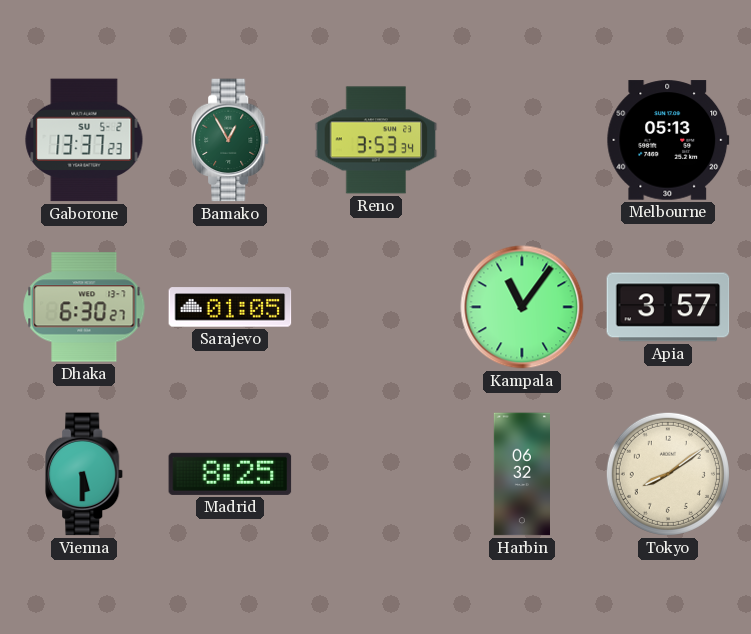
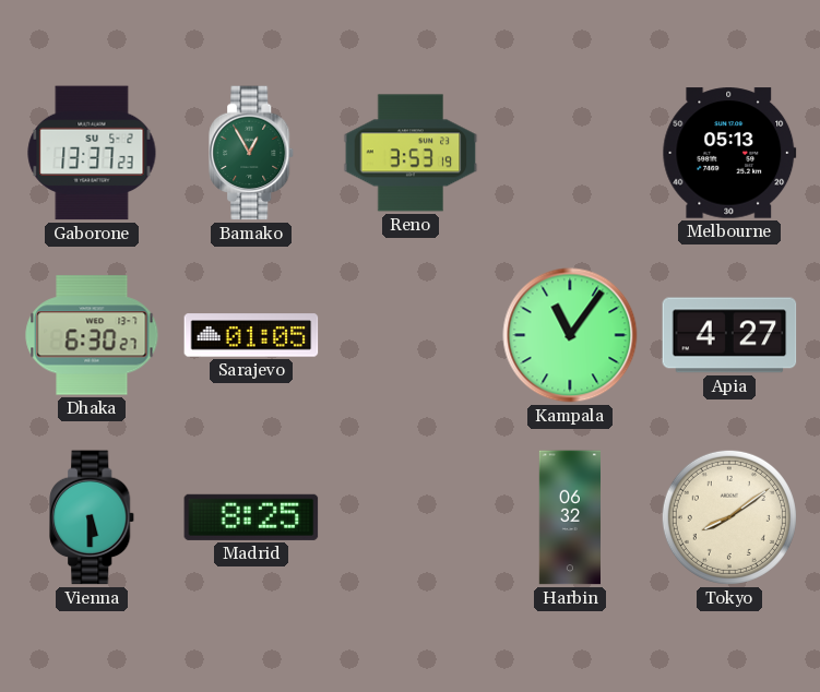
Reno: 3:53:34 -> 3:53:19 (411, 153)
Apia: 3:57 -> 4:27 (729, 335)
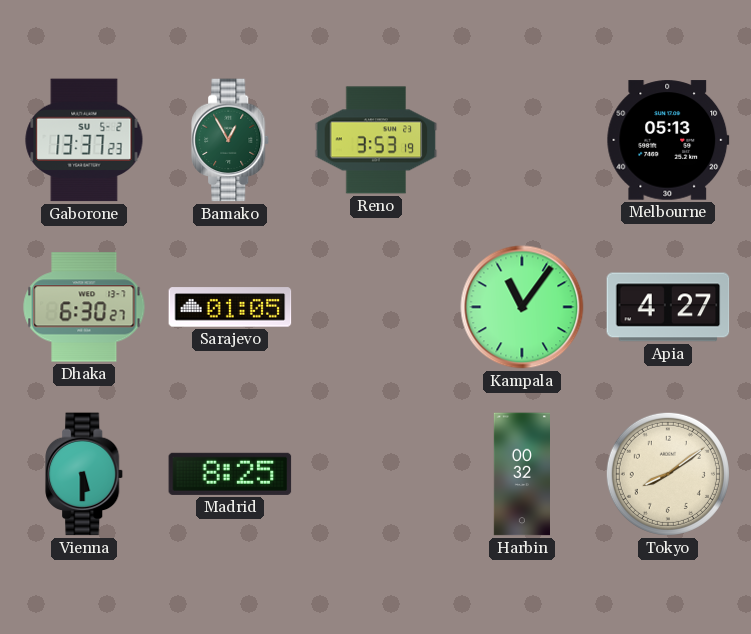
Harbin: 06:32 -> 00:32 (521, 474)
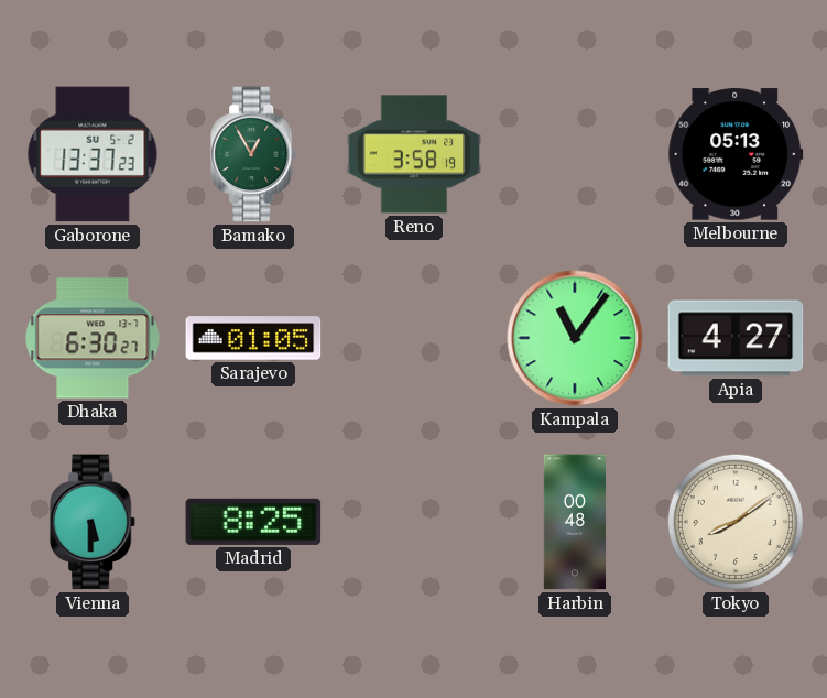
Reno: 3:53 -> 3:58 (414, 154)
Harbin: 00:32 -> 00:48 (574, 522)
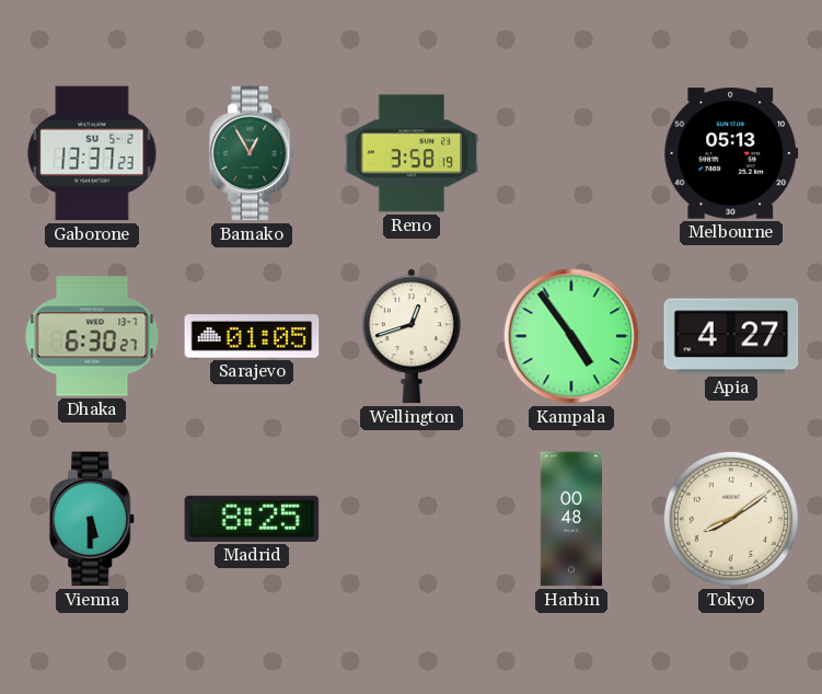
Wellington: none -> 12:42 (412, 336)
Kampala: 11:06 -> 4:54 (571, 336)
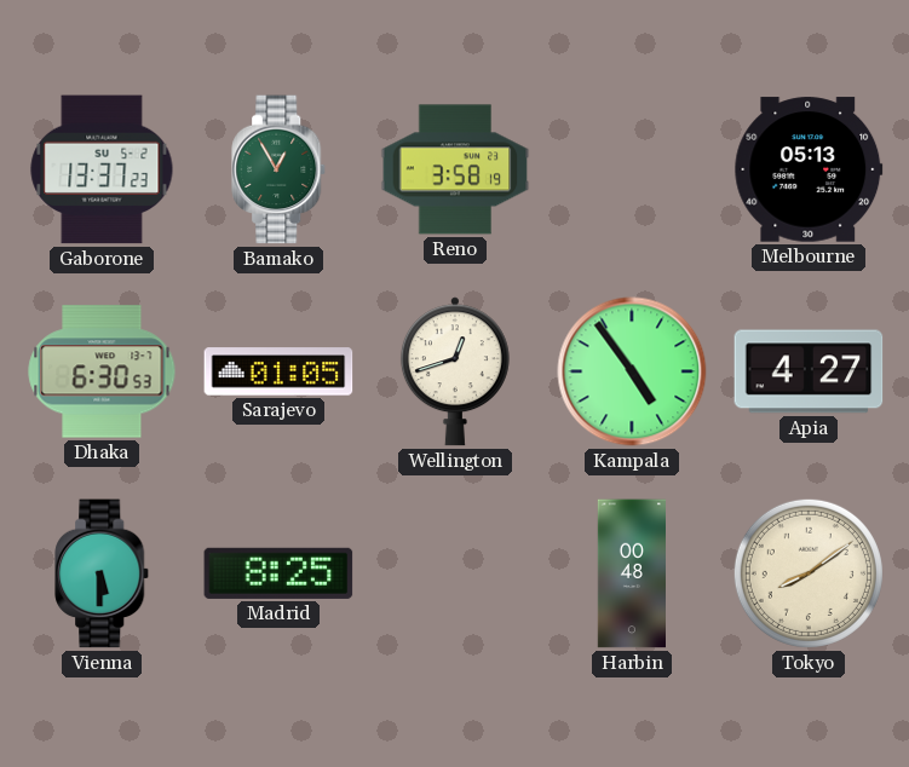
Dhaka: 6:30:27 -> 6:30:53 (102, 371)
